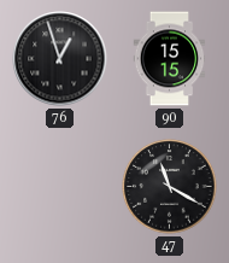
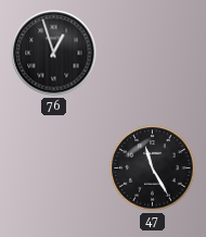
90: 15:15 -> none (170, 59)
47: 11:20 -> 11:25 (153, 169)
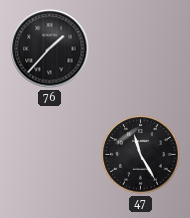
76: 12:57 -> 1:37 (50, 49)
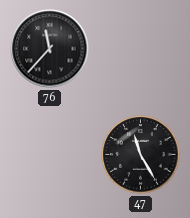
76: 1:37 -> 11:37 (50, 49)
